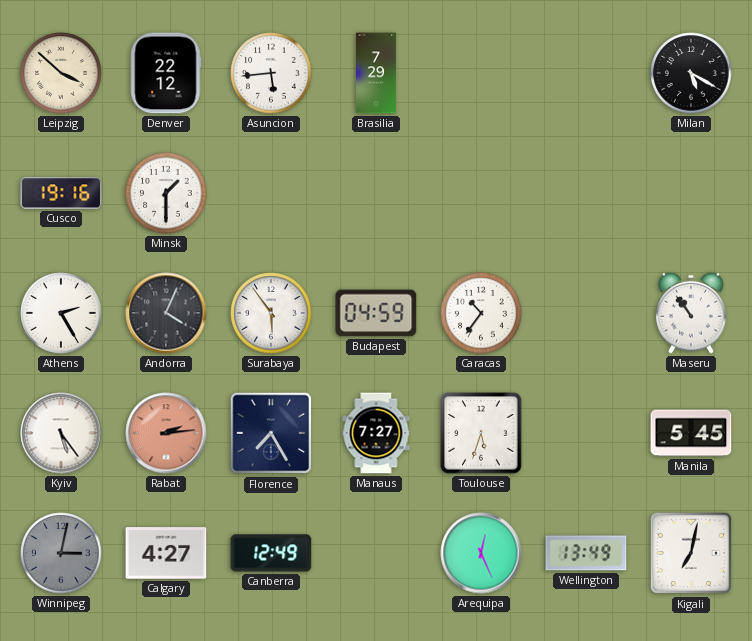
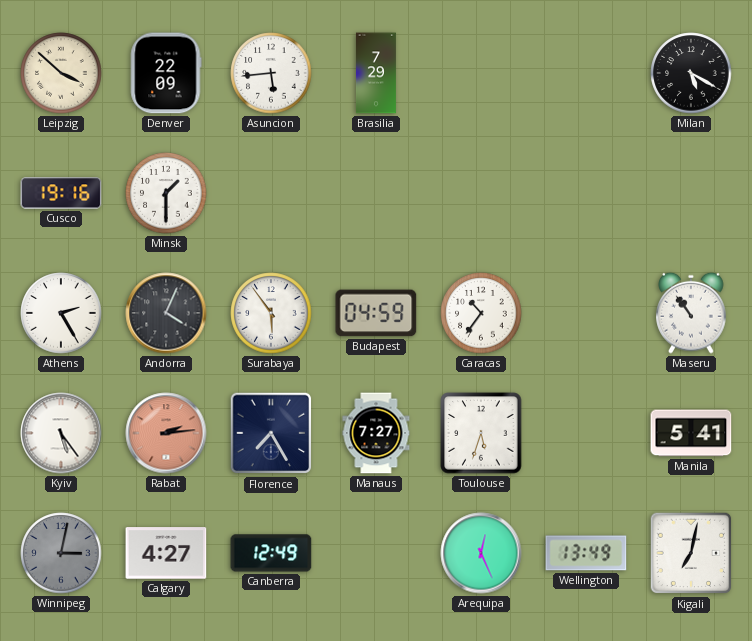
Denver: 22:12 -> 22:09 (166, 73)
Manila: 5:45 -> 5:41 (691, 433)
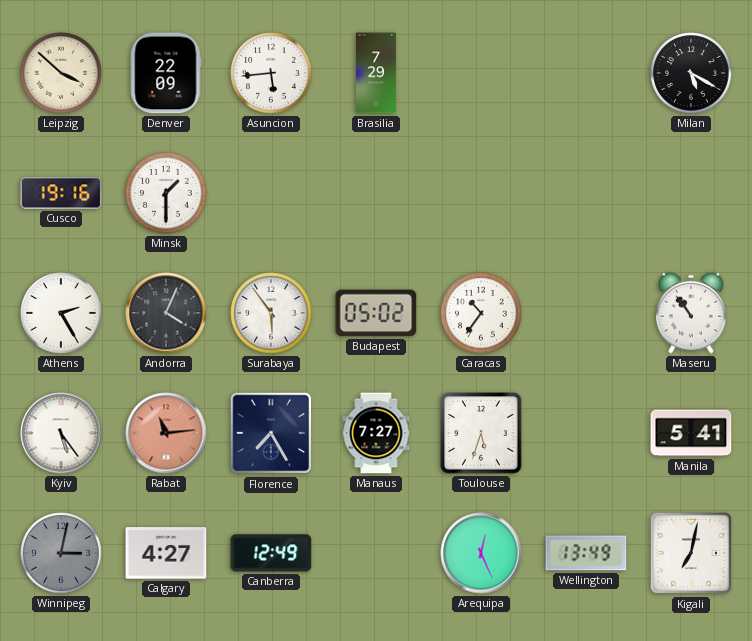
Budapest: 04:59 -> 05:02 (376, 313)
Rabat: 2:14 -> 11:14 (166, 433)
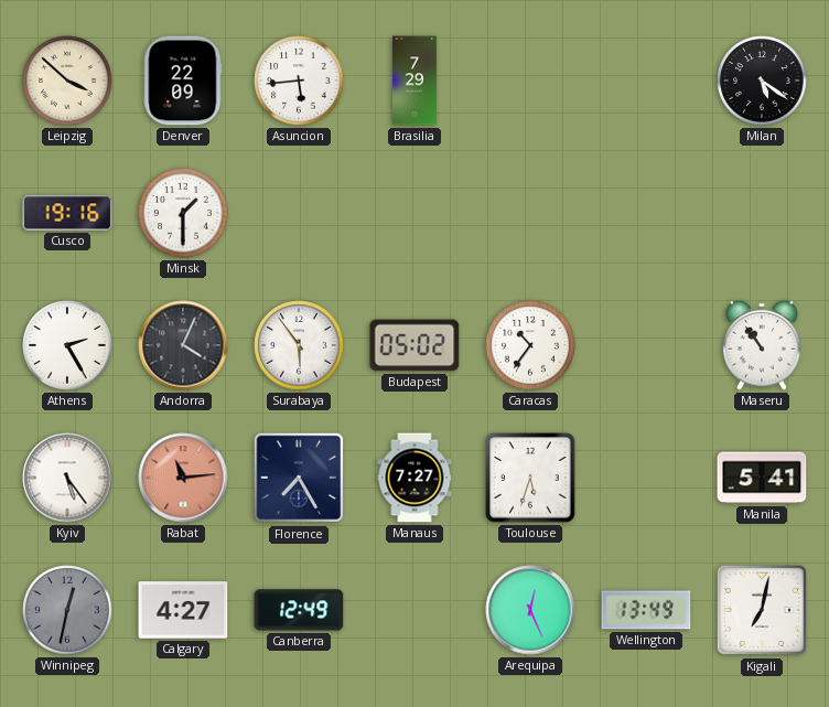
Milan: 5:20 -> 5:21 (762, 81)
Winnipeg: 3:02 -> 12:32 (67, 610)
